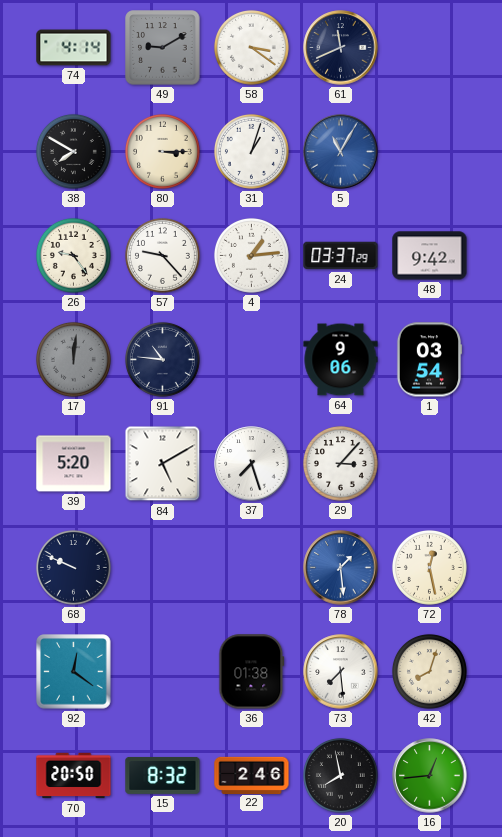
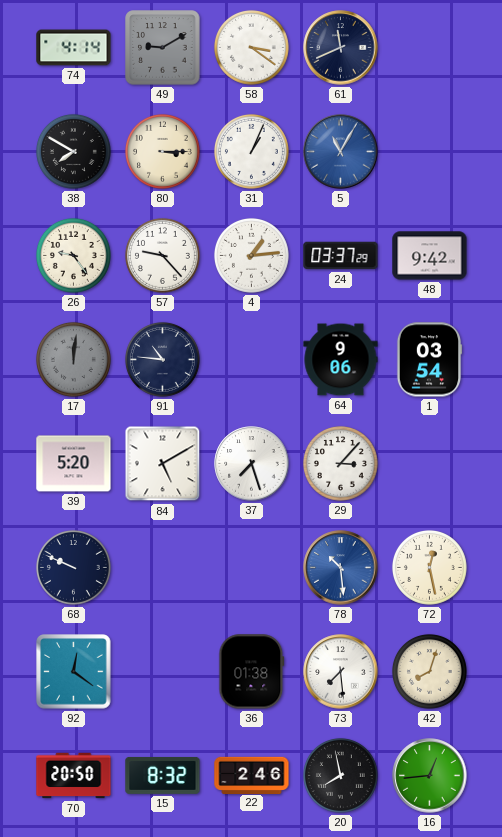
31: 1:03 -> 1:04 (251, 151)
78: 1:29 -> 10:29 (341, 568)
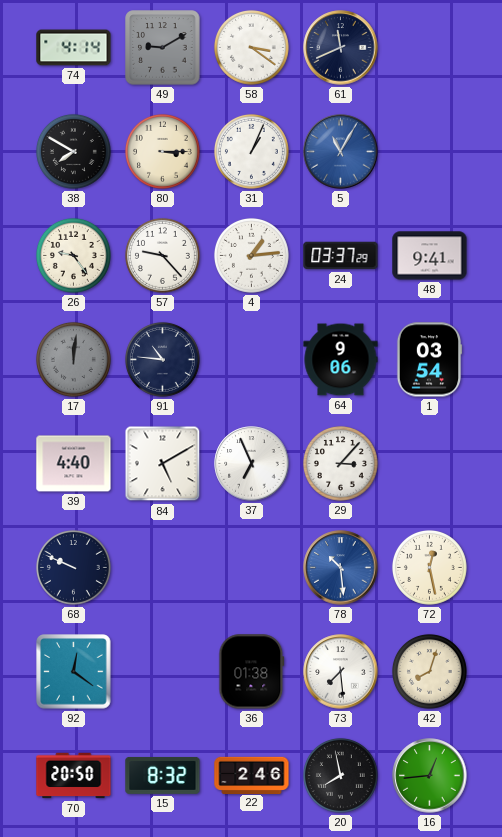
48: 9:42 -> 9:41 (430, 256)
39: 5:20 -> 4:40 (74, 464)
37: 7:27 -> 6:56 (252, 464)
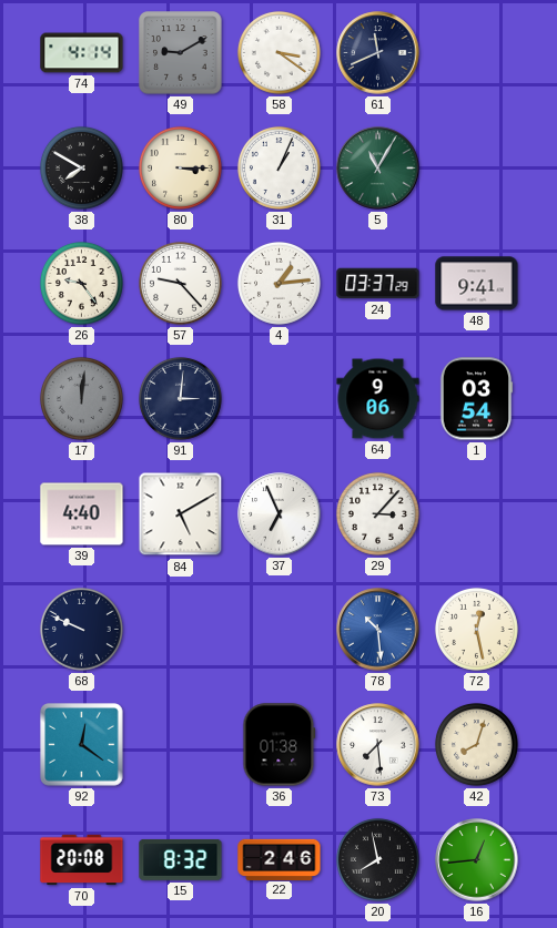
5 dial: blue -> green (378, 169)
91: 10:46 -> 3:01 (180, 398)
70: 20:50 -> 20:08 (82, 860)
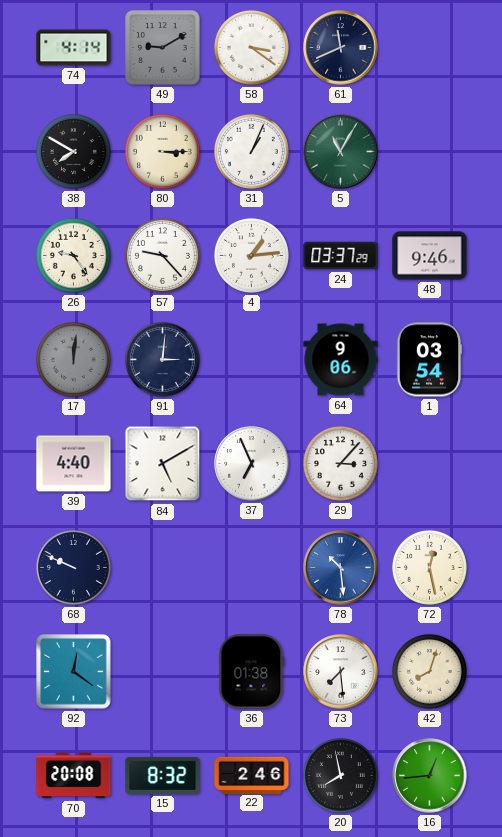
48: 9:41 -> 9:46 (430, 256)
